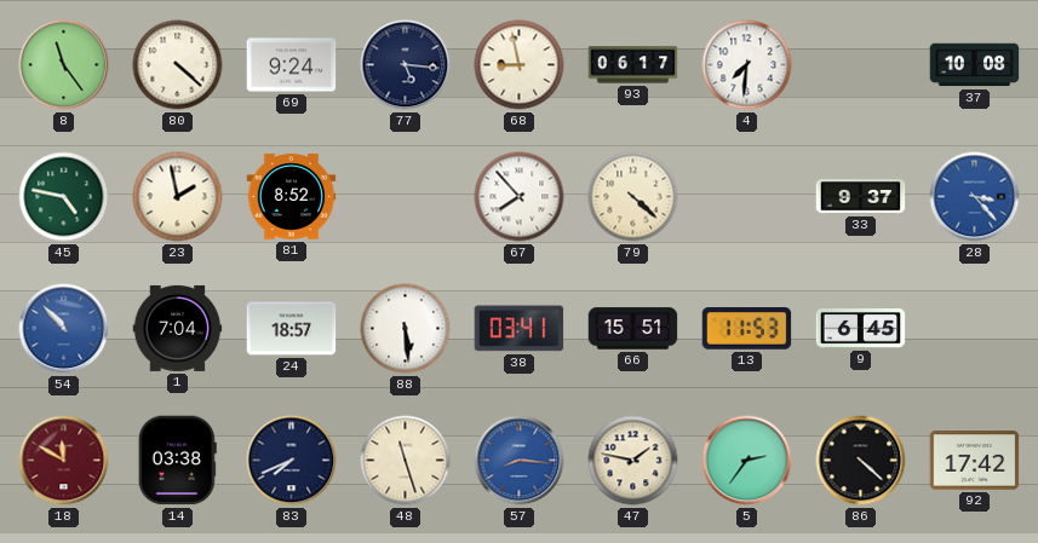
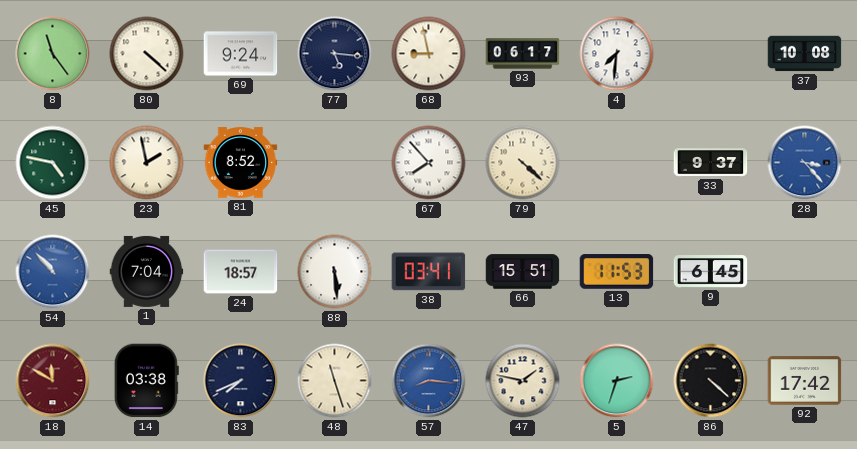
5: 2:36 -> 2:33 (617, 381)
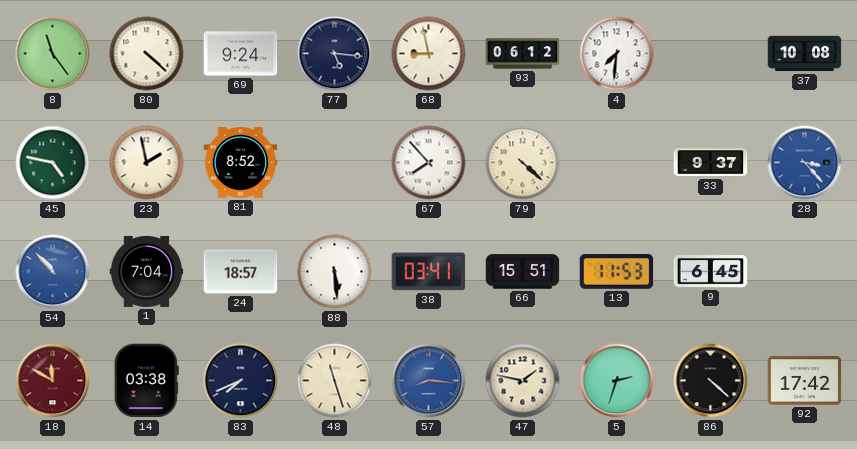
93: 06:17 -> 06:12 (523, 54)
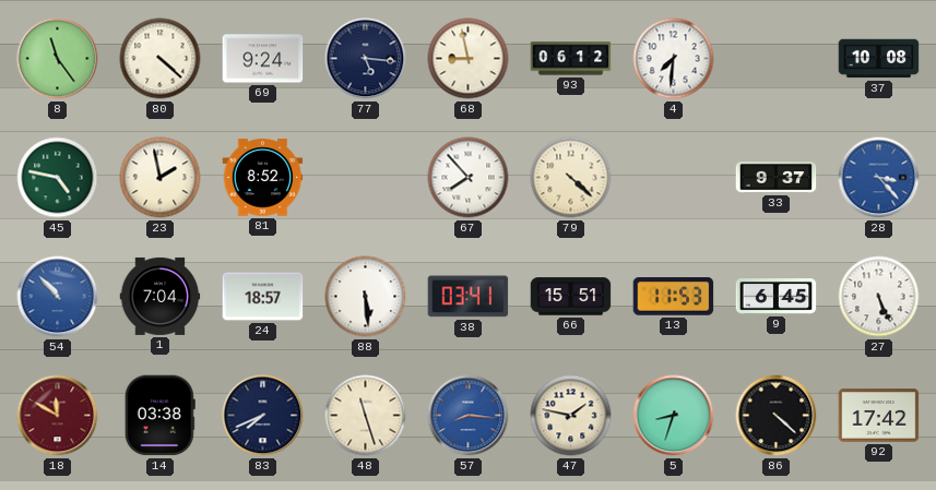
27: none -> 5:26 (879, 297)
5: 2:33 -> 8:33 (674, 416)
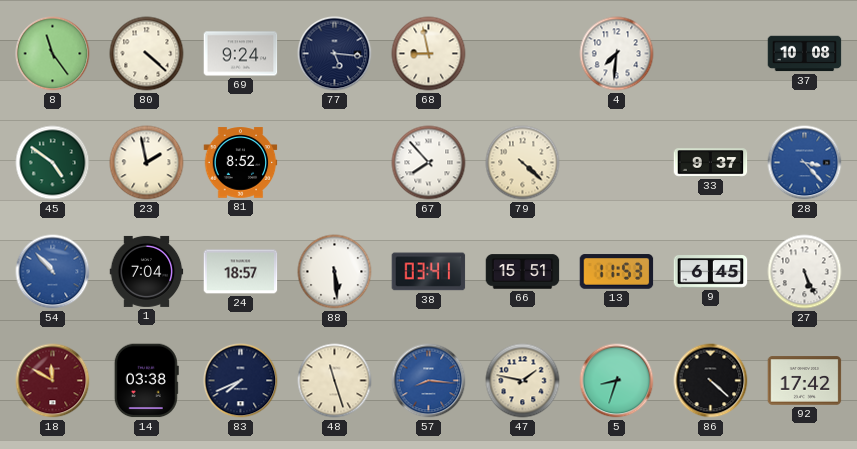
93: 06:12 -> none (571, 59)
45: 4:47 -> 4:51 (53, 163)
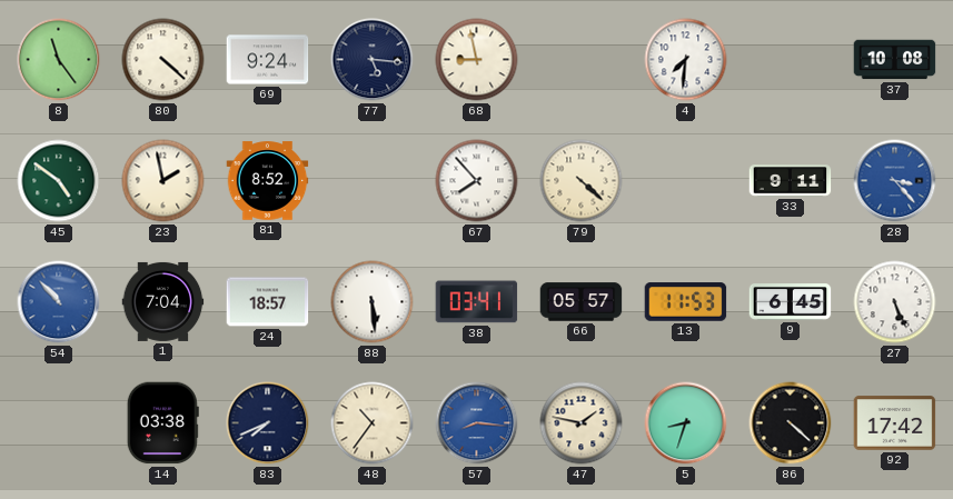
33: 9:37 -> 9:11 (791, 181)
66: 15:51 -> 05:57 (582, 302)
18: 11:50 -> none (53, 381)
48: 11:27 -> 10:36 (373, 423)
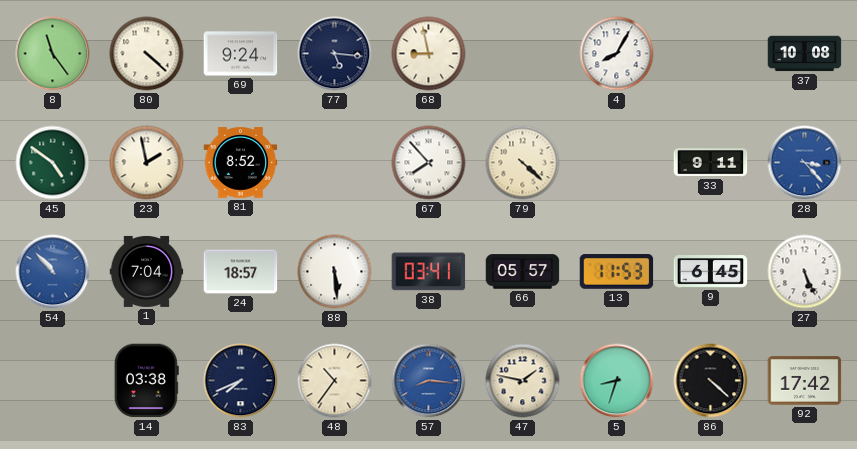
4: 7:31 -> 8:05 (617, 54)
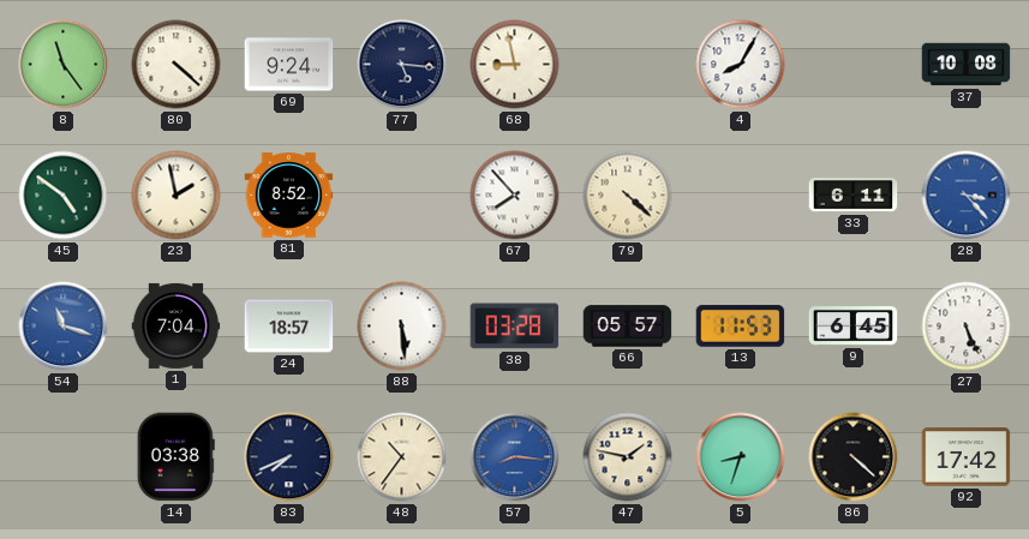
33: 9:11 -> 6:11 (854, 196)
54: 10:53 -> 11:18 (64, 327)
38: 03:41 -> 03:28 (515, 327)
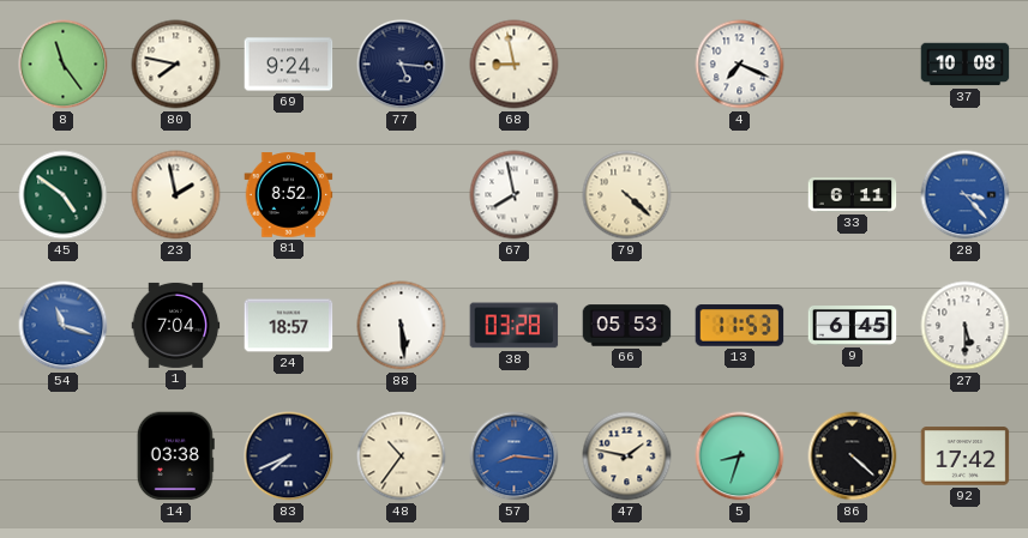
80: 4:22 -> 7:47 (176, 65)
4: 8:05 -> 7:19 (740, 65)
67: 7:53 -> 7:58 (515, 195)
66: 05:57 -> 05:53 (627, 326)
27: 5:26 -> 5:30 (966, 326)
